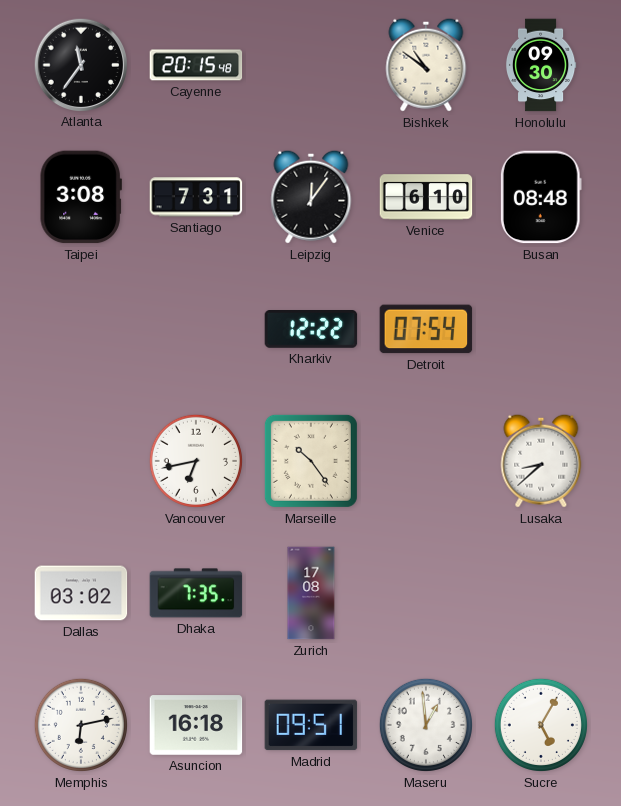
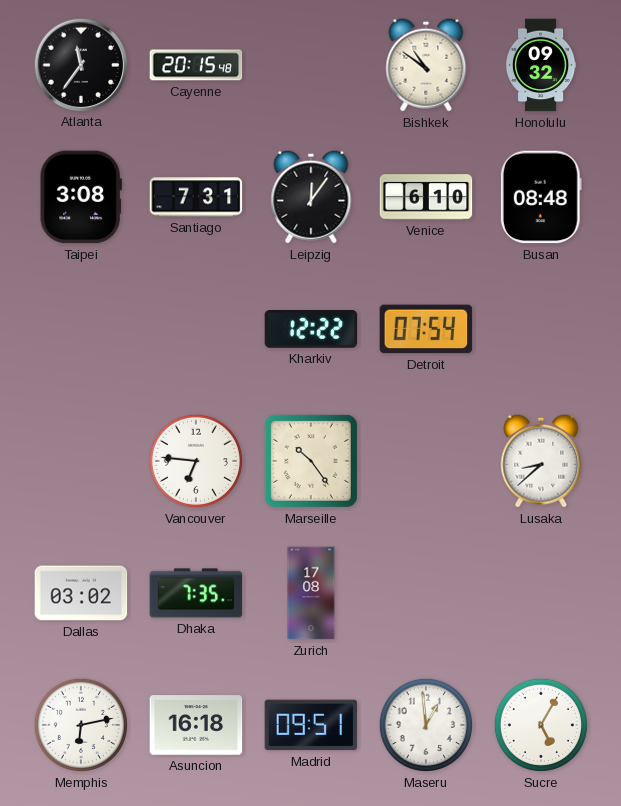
Honolulu: 09:30 -> 09:32 (541, 65)
Vancouver: 6:43 -> 6:46 (196, 461)
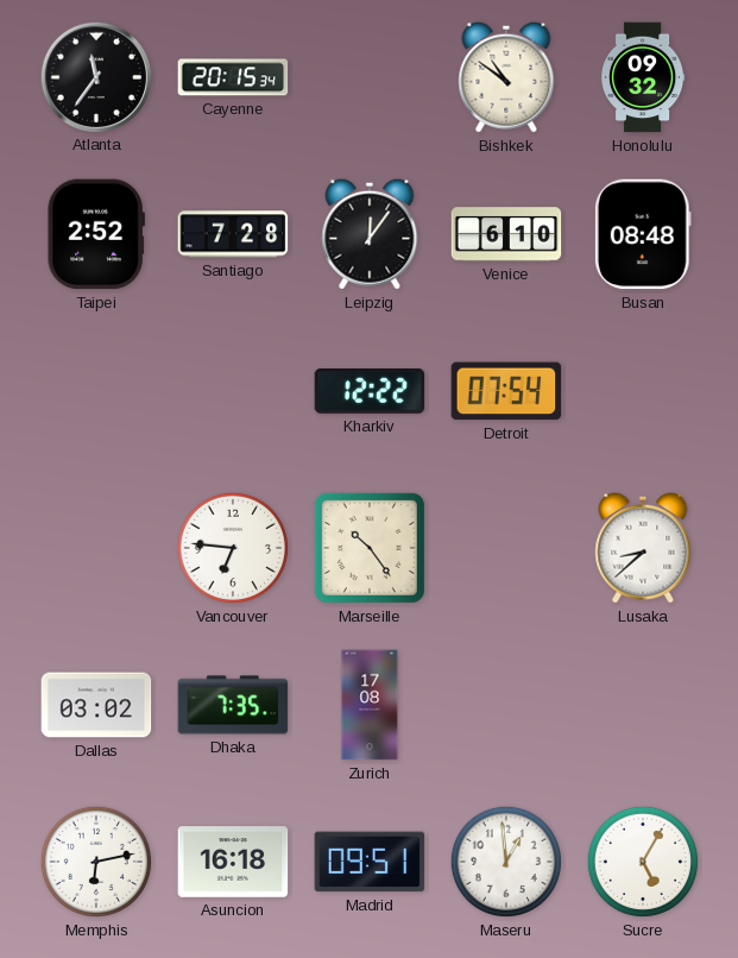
Cayenne: 20:15:48 -> 20:15:34 (233, 77)
Taipei: 3:08 -> 2:52 (96, 234)
Santiago: 7:31 -> 7:28 (233, 234)
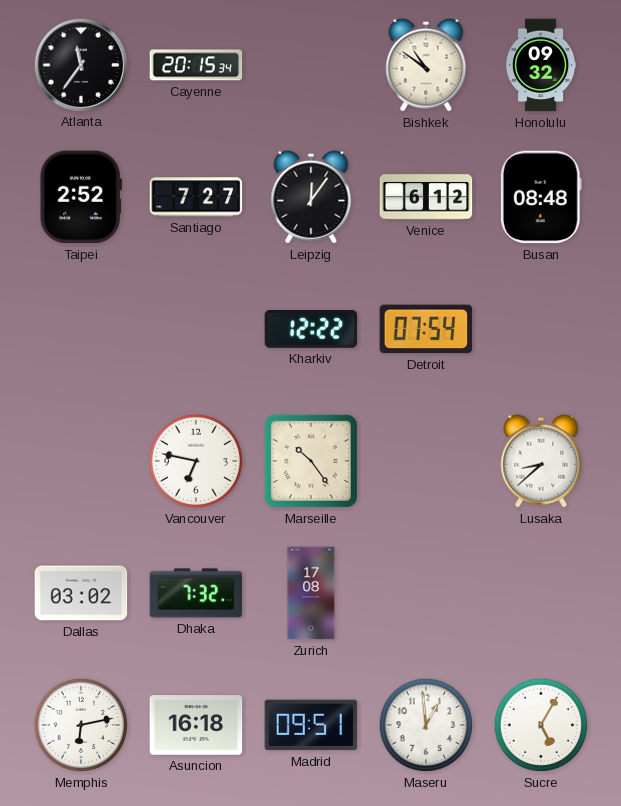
Santiago: 7:28 -> 7:27 (196, 197)
Venice: 6:10 -> 6:12 (426, 197)
Vancouver: 6:46 -> 6:47 (196, 461)
Dhaka: 7:35 -> 7:32 (196, 593)
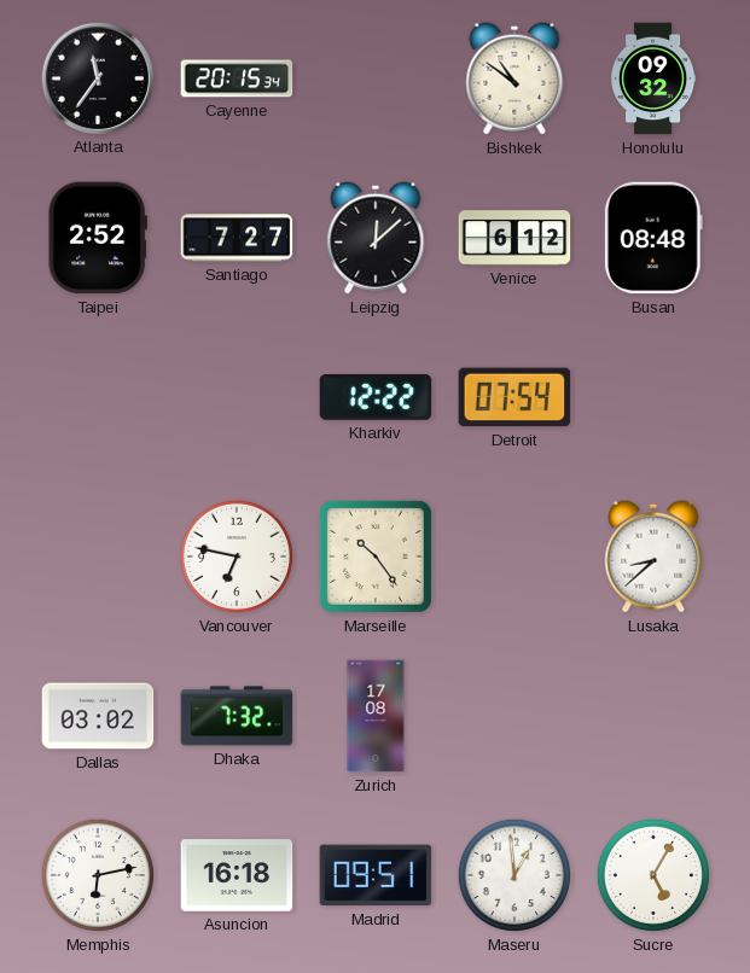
Leipzig: 12:06 -> 12:08 (376, 238)
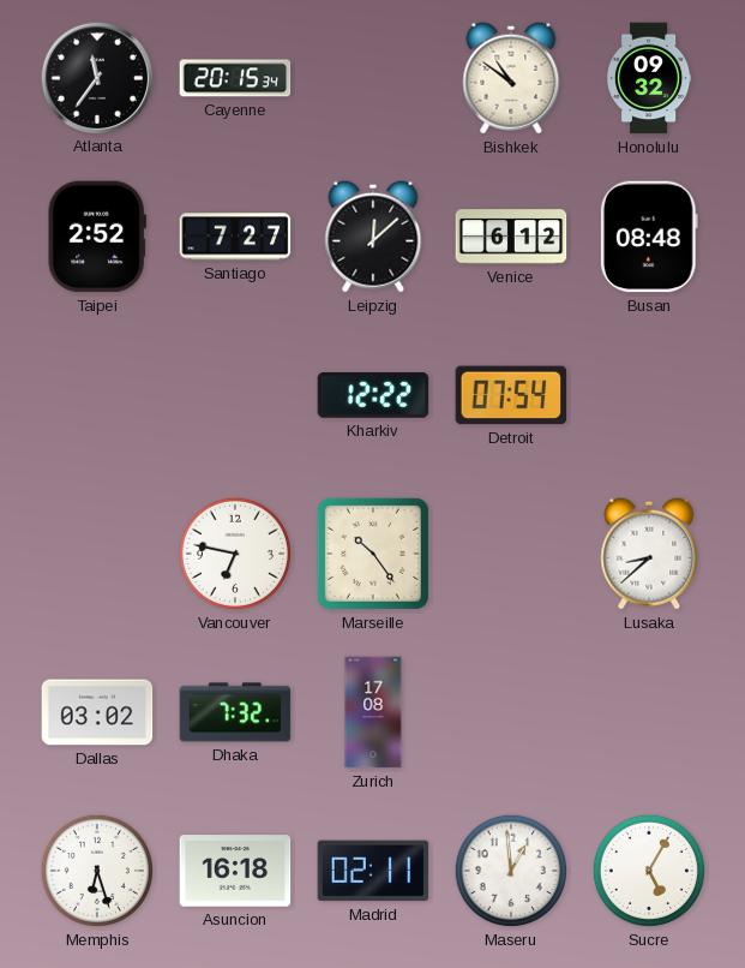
Memphis: 6:13 -> 6:27 (97, 871)
Madrid: 09:51 -> 02:11 (373, 871)
